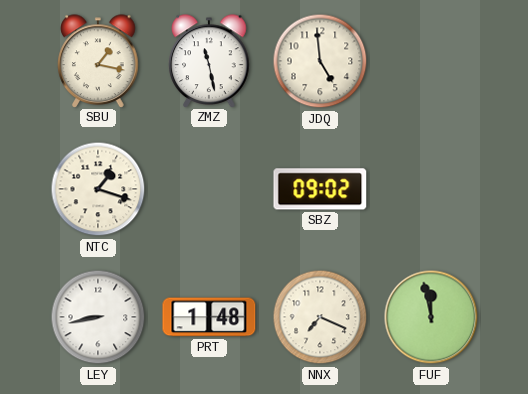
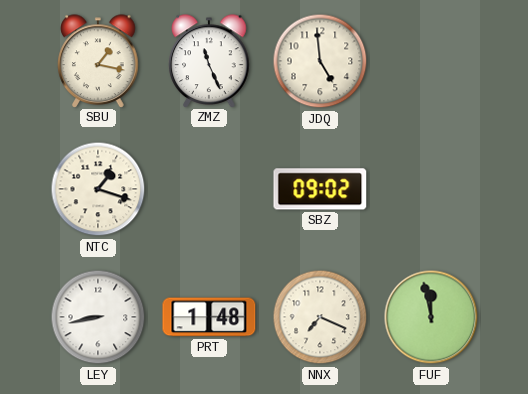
ZMZ: 11:28 -> 11:26 (209, 61)
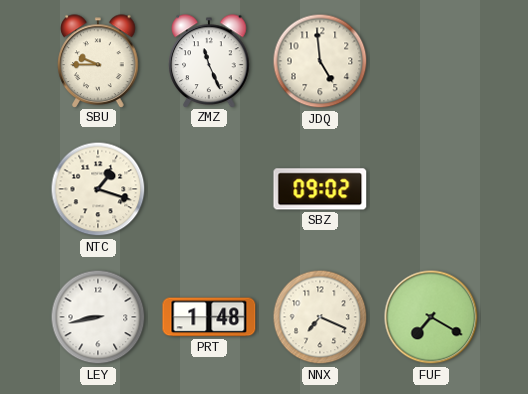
SBU: 1:17 -> 9:45 (98, 61)
FUF: 11:58 -> 7:20 (431, 317)
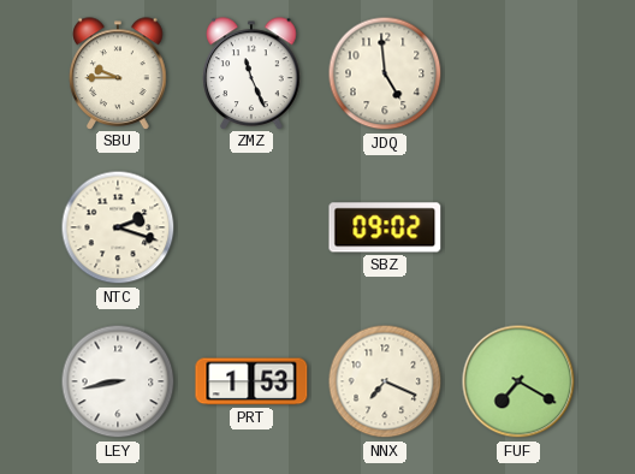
NTC: 1:18 -> 2:18 (118, 227)
PRT: 1:48 -> 1:53 (251, 381)
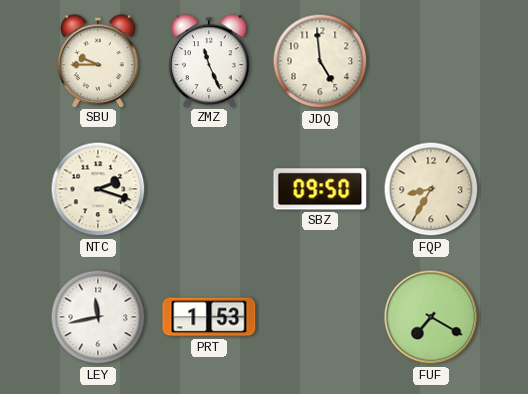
SBZ: 09:02 -> 09:50 (320, 189)
FQP: none -> 8:35 (431, 189)
LEY: 8:43 -> 11:43 (98, 317)
NNX: 7:19 -> none (385, 381)
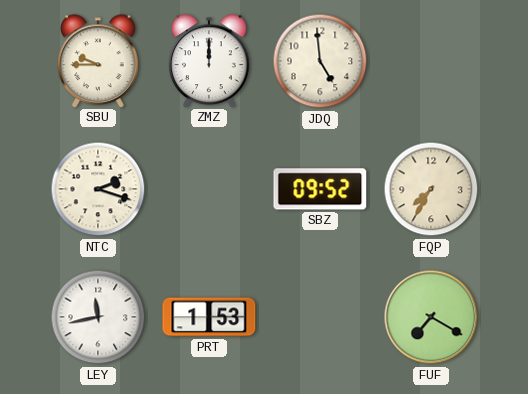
ZMZ: 11:26 -> 12:00 (209, 61)
SBZ: 09:50 -> 09:52 (320, 189)
FQP: 8:35 -> 7:35 (431, 189)
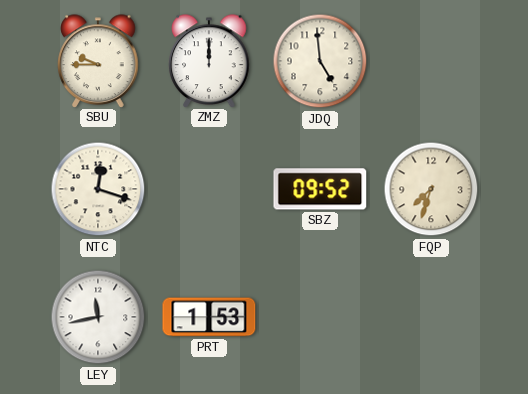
NTC: 2:18 -> 12:18 (98, 189)
FQP: 7:35 -> 7:33 (431, 189)
FUF: 7:20 -> none (431, 317)
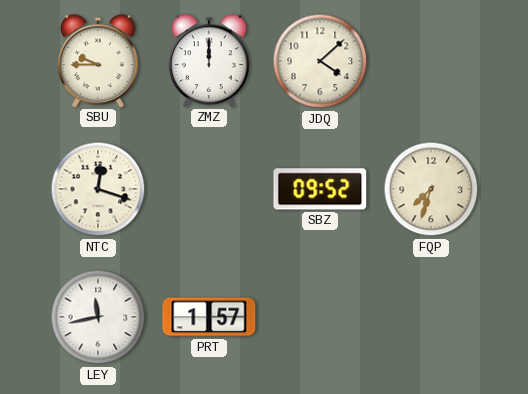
JDQ: 4:59 -> 4:08 (320, 61)
PRT: 1:53 -> 1:57 (209, 317)
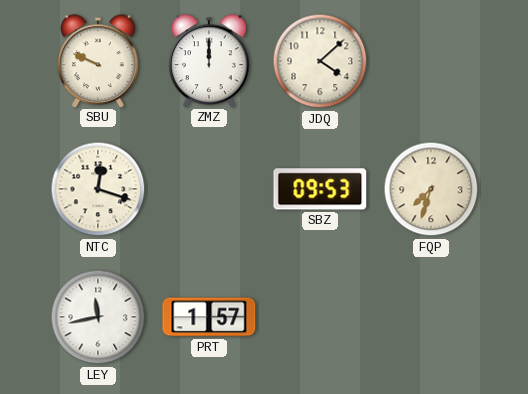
SBU: 9:45 -> 9:49 (98, 61)
SBZ: 09:52 -> 09:53 (320, 189)
